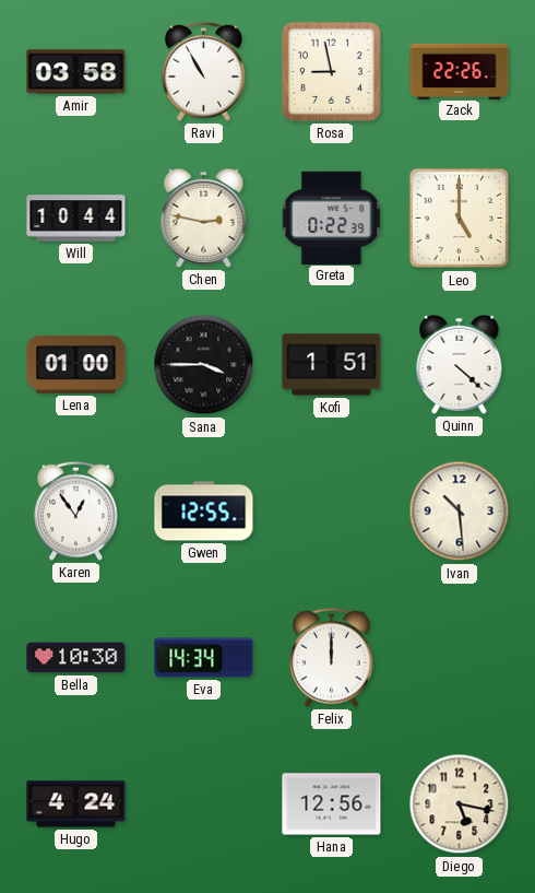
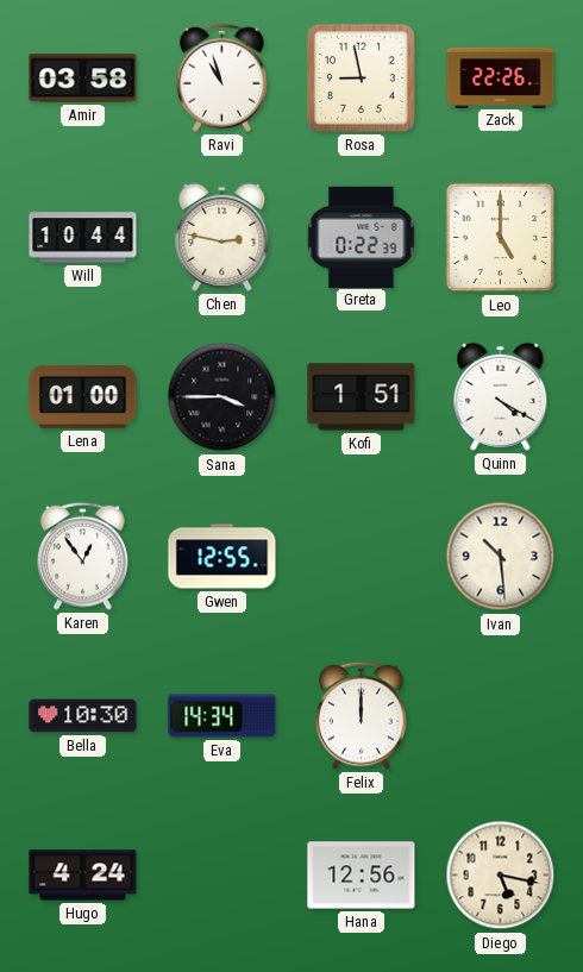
Ravi: 10:55 -> 10:57 (221, 77)
Quinn: 4:22 -> 4:20 (501, 396)
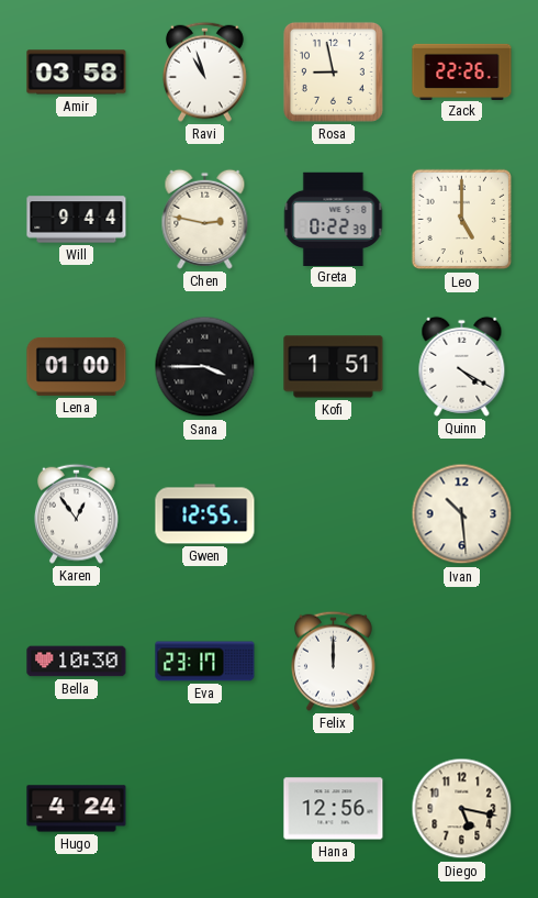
Will: 10:44 -> 9:44 (77, 220)
Eva: 14:34 -> 23:17 (205, 662)
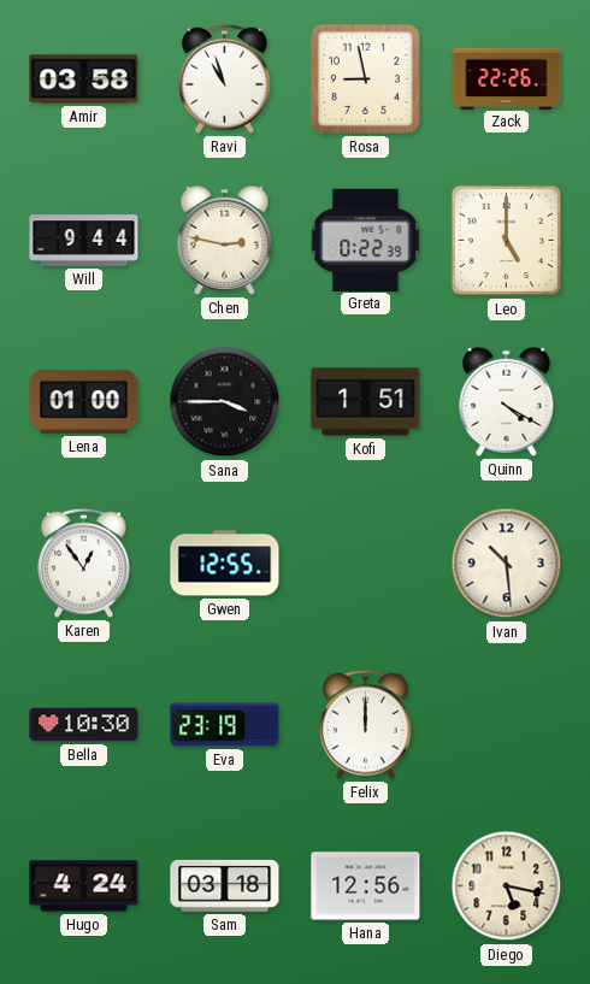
Eva: 23:17 -> 23:19 (225, 725)
Sam: none -> 03:18 (225, 885)
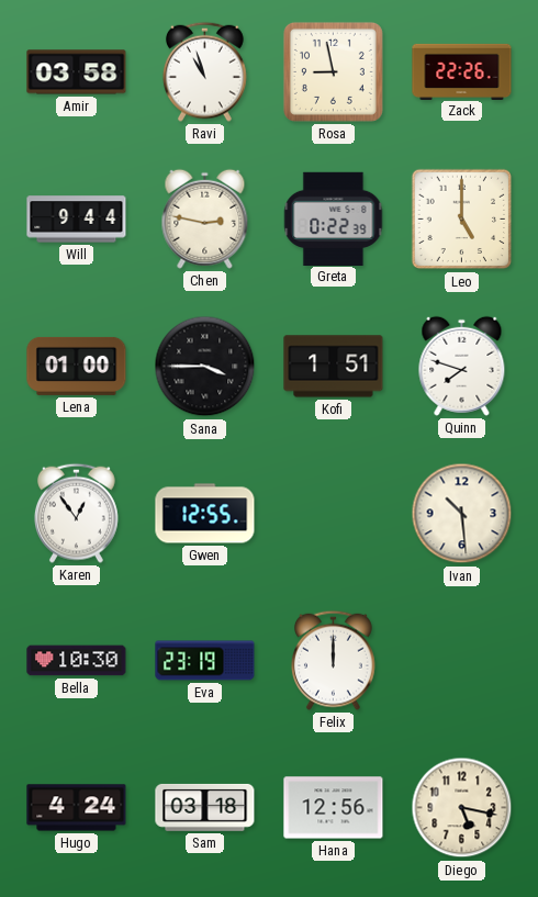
Quinn: 4:20 -> 7:48 (462, 366)
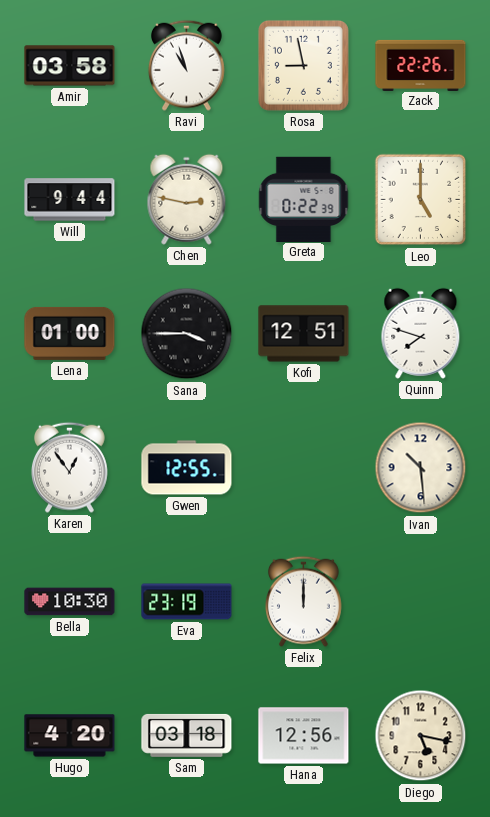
Kofi: 1:51 -> 12:51 (304, 334)
Hugo: 4:24 -> 4:20 (70, 736)
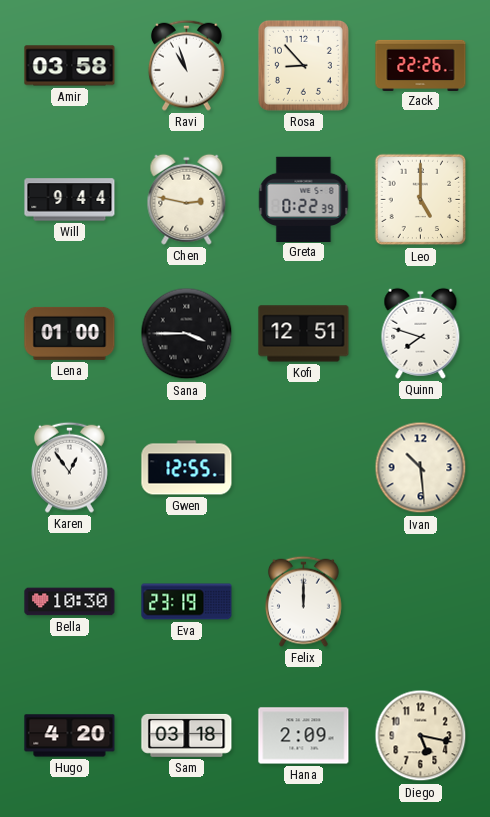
Rosa: 8:58 -> 8:53 (303, 65)
Hana: 12:56 -> 2:09 (304, 736)
